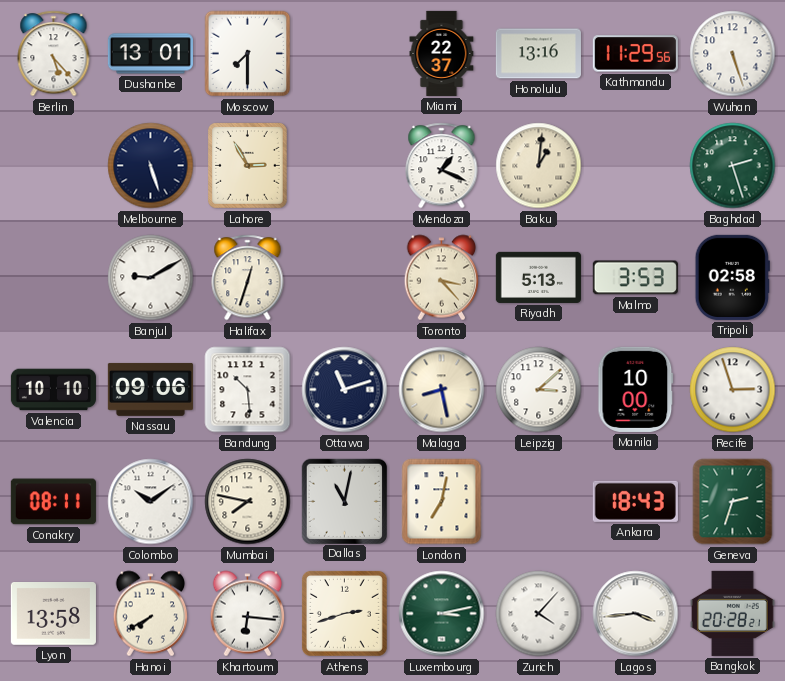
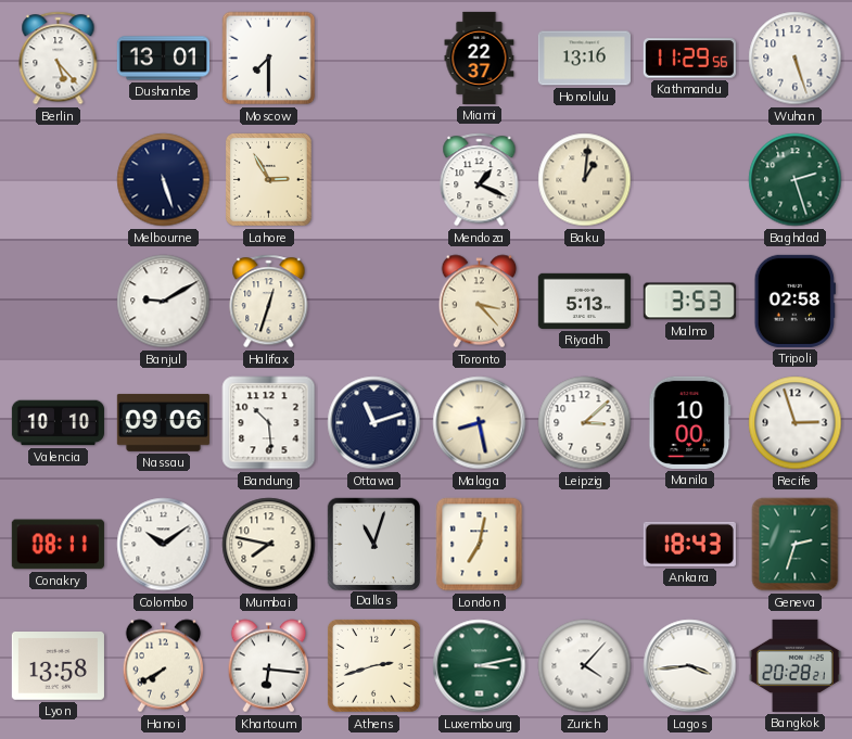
Dallas: 11:02 -> 11:03 (373, 544)
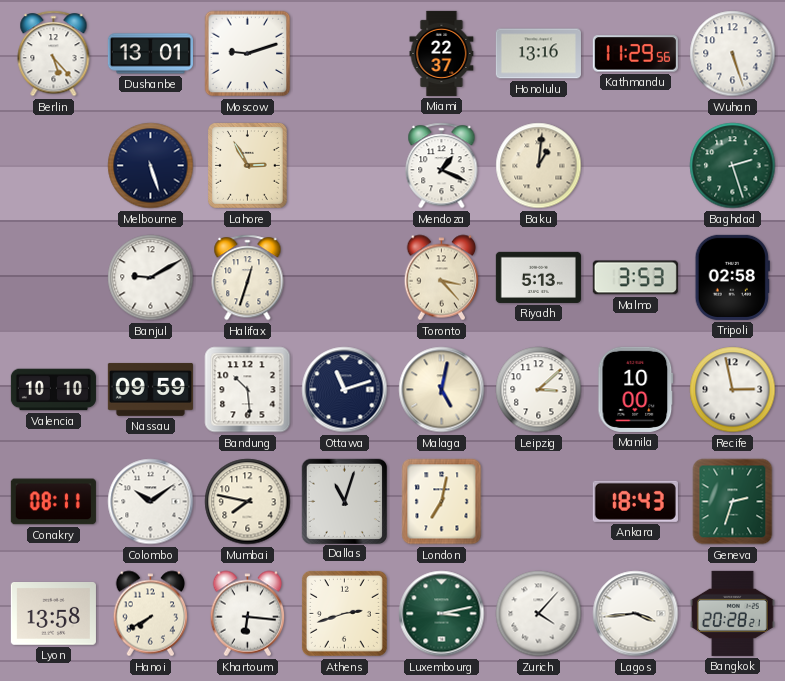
Moscow: 7:30 -> 9:12 (248, 54)
Nassau: 09:06 -> 09:59 (150, 389)
Malaga: 8:28 -> 5:02 (442, 390)
Recife: 2:57 -> 2:58 (733, 390)
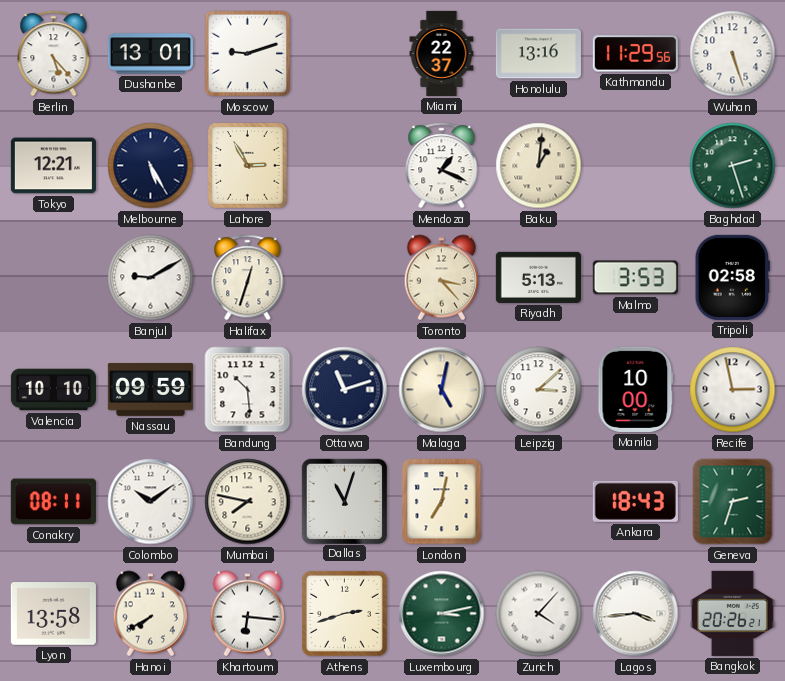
Tokyo: none -> 12:21 (53, 166)
Melbourne: 5:27 -> 5:25 (151, 166)
Bangkok: 20:28 -> 20:26 (732, 613)
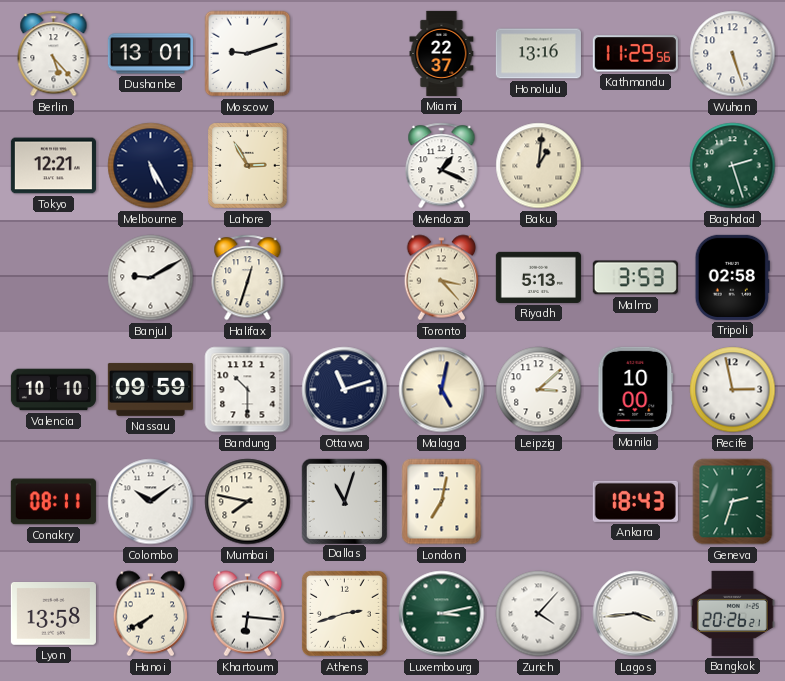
Bandung: 10:29 -> 10:30 (248, 390)
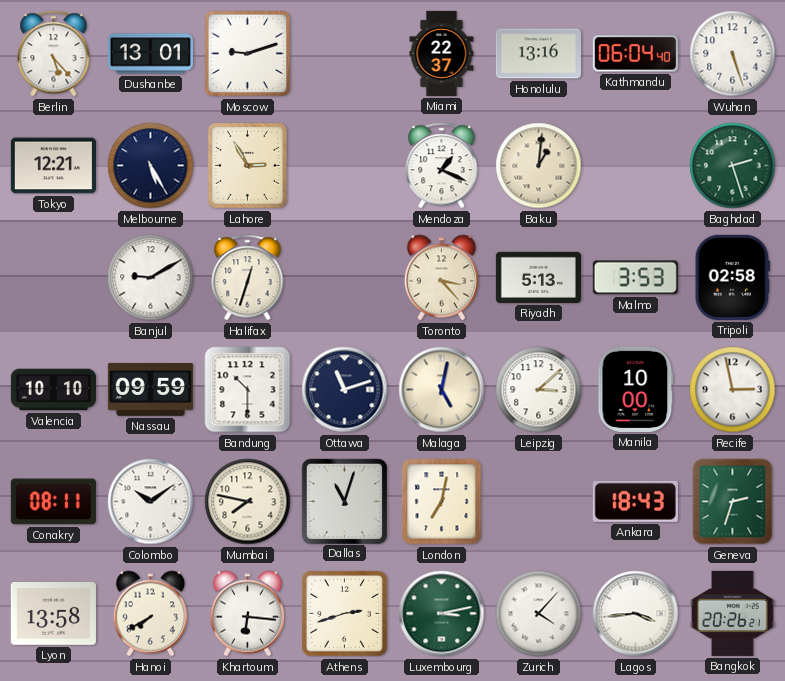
Kathmandu: 11:29 -> 06:04 (635, 54)
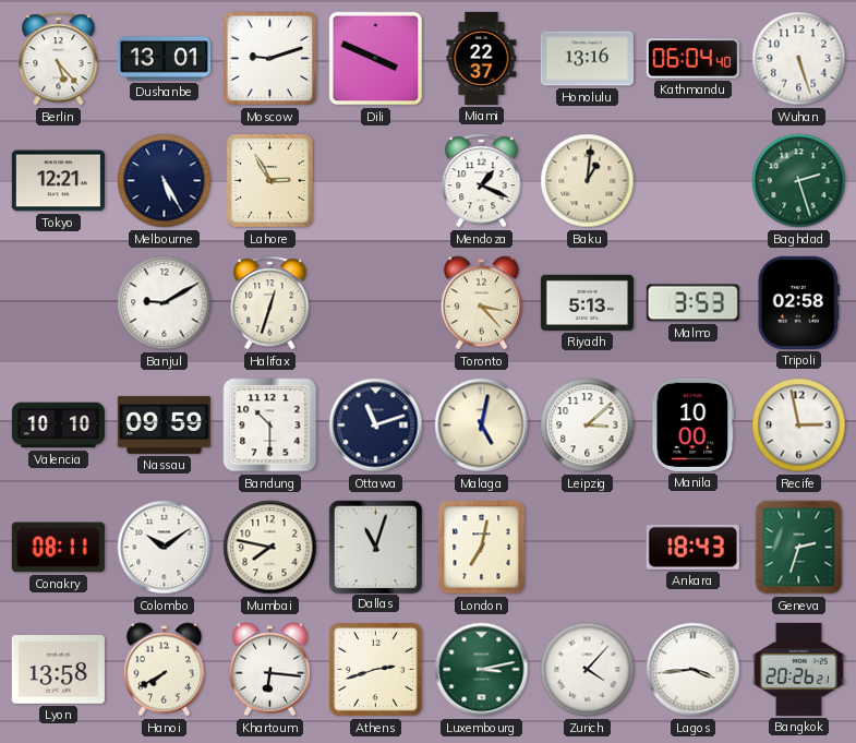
Dili: none -> 3:49 (376, 59)
